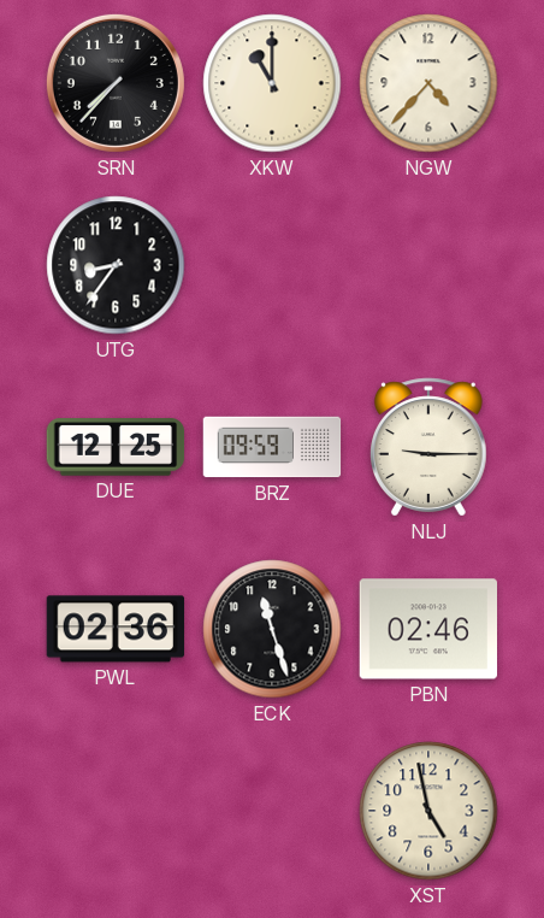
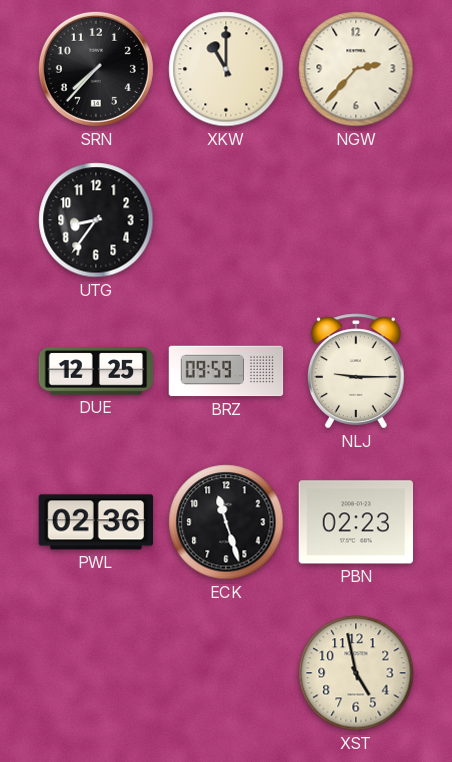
NGW: 4:37 -> 2:37 (356, 69)
PBN: 02:46 -> 02:23 (356, 522)
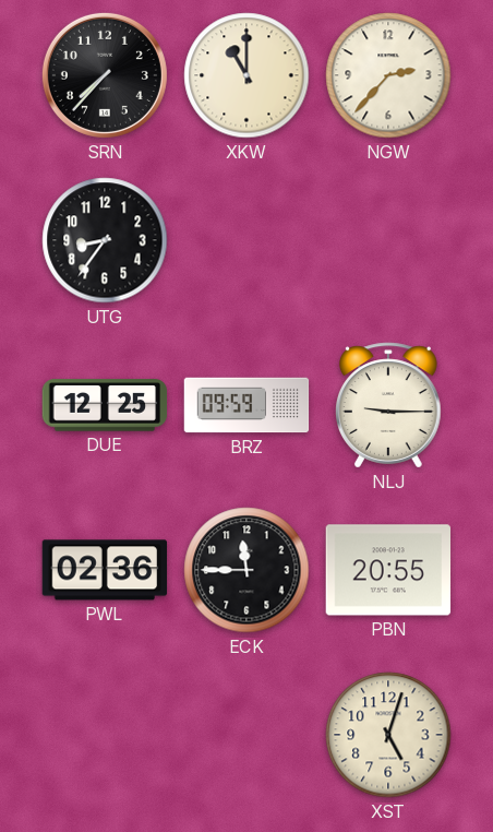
ECK: 11:27 -> 11:45 (246, 570)
PBN: 02:23 -> 20:55 (388, 570)
XST: 4:58 -> 5:03 (388, 735)
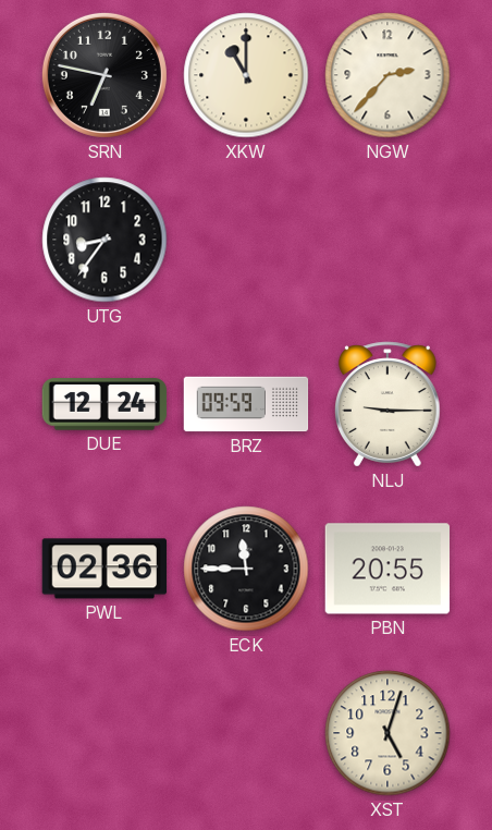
SRN: 7:37 -> 6:47 (104, 75)
DUE: 12:25 -> 12:24 (104, 404)
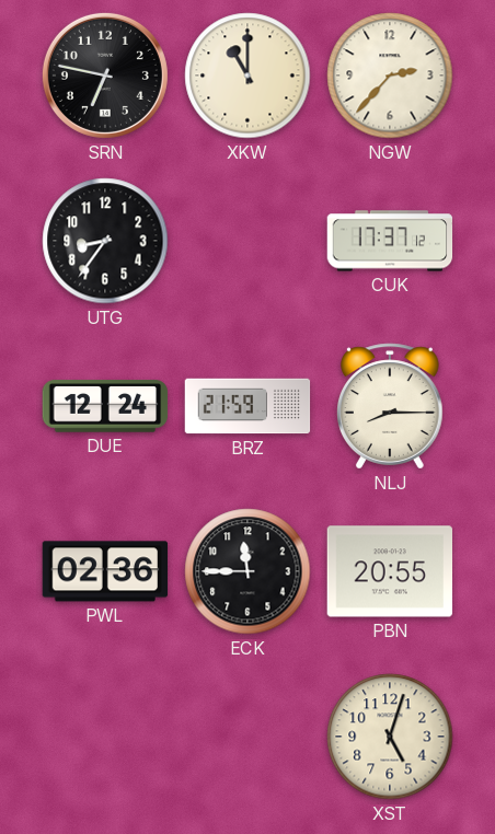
CUK: none -> 17:37 (390, 241)
BRZ: 09:59 -> 21:59 (248, 406)
NLJ: 9:15 -> 8:15 (391, 406)
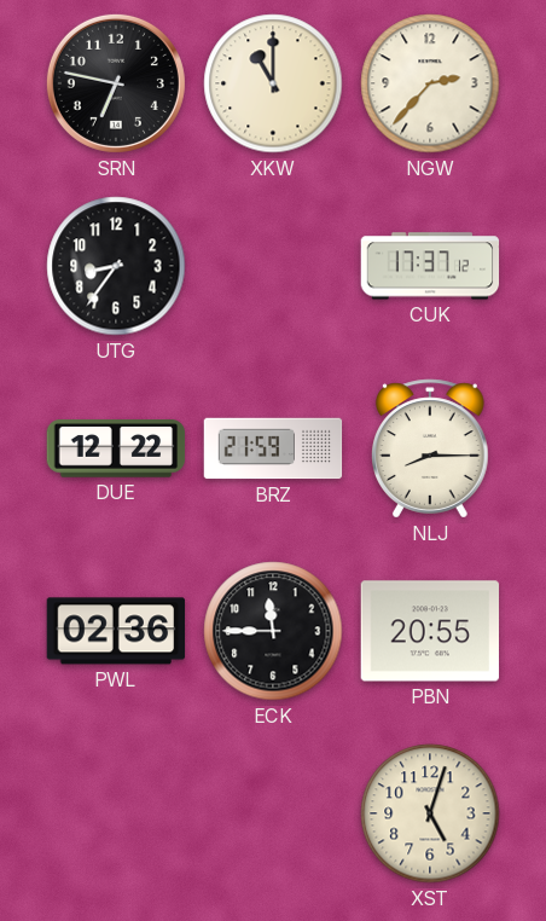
DUE: 12:24 -> 12:22 (116, 448)
